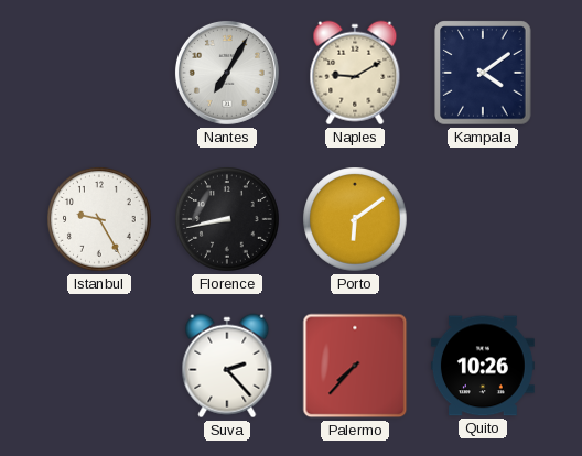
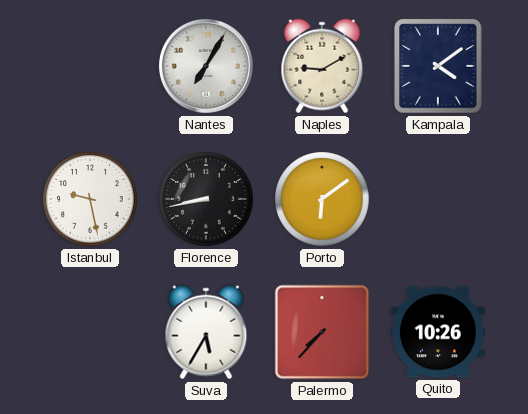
Istanbul: 9:25 -> 9:28 (90, 199)
Suva: 2:23 -> 5:35 (206, 332)
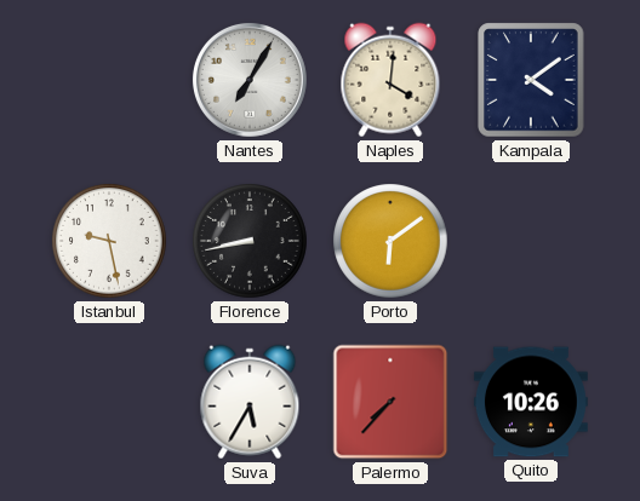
Naples: 9:10 -> 4:01 (390, 80)
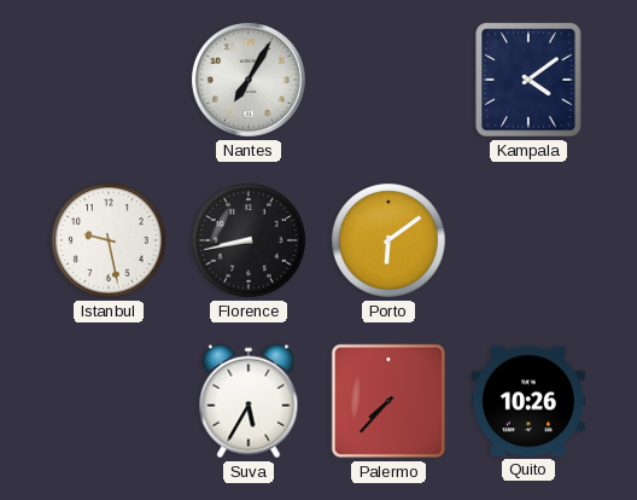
Naples: 4:01 -> none (390, 80)
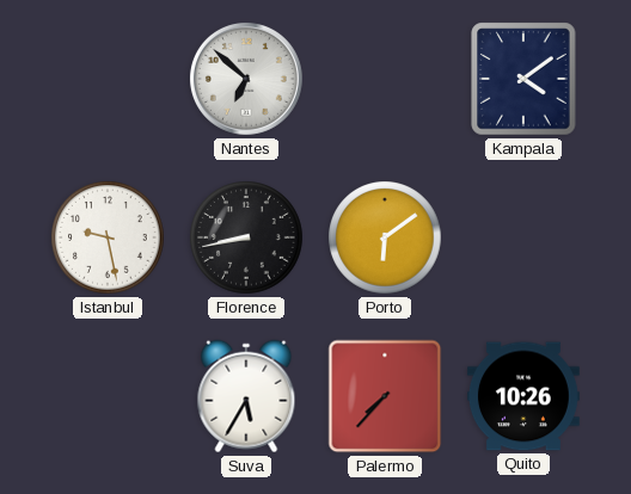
Nantes: 7:05 -> 6:52 (246, 79)
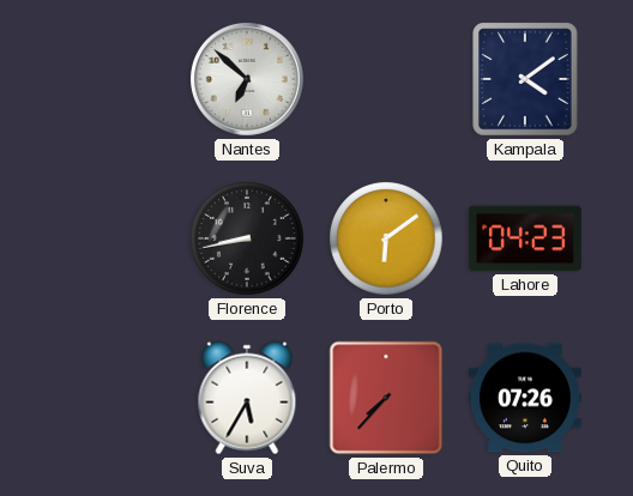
Istanbul: 9:28 -> none (108, 237)
Lahore: none -> 04:23 (525, 238)
Quito: 10:26 -> 07:26 (525, 398)
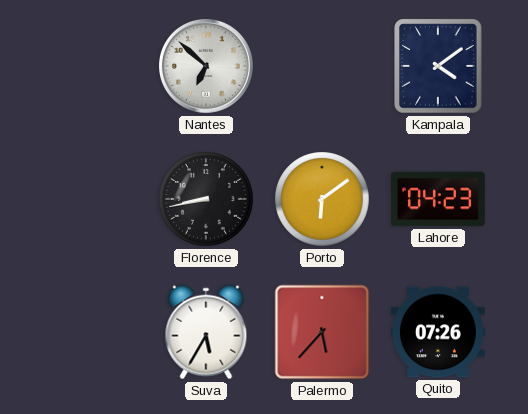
Palermo: 7:37 -> 5:37 (322, 332)
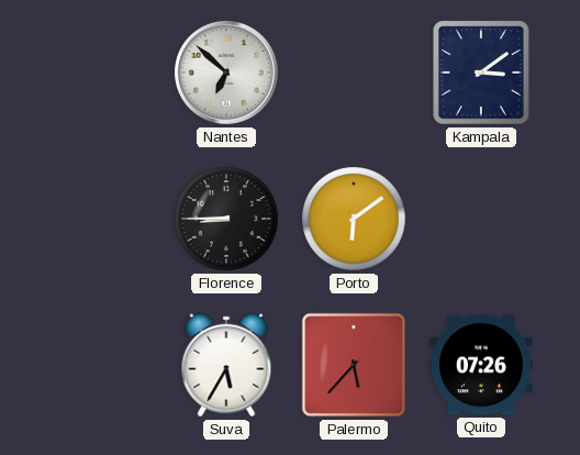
Kampala: 4:09 -> 3:09 (481, 73)
Florence: 8:43 -> 8:45 (226, 219)
Lahore: 04:23 -> none (438, 199)
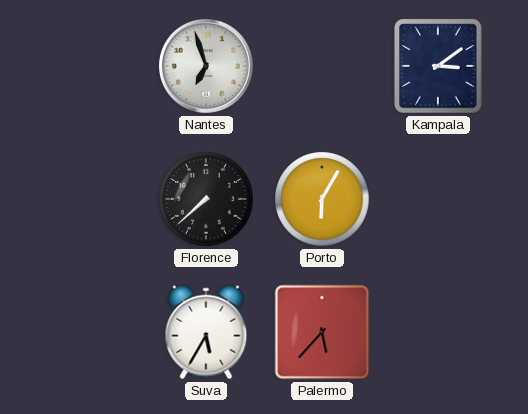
Nantes: 6:52 -> 6:57 (206, 66)
Florence: 8:45 -> 7:38 (206, 199)
Porto: 6:09 -> 6:05 (322, 199)
Quito: 07:26 -> none (481, 365)
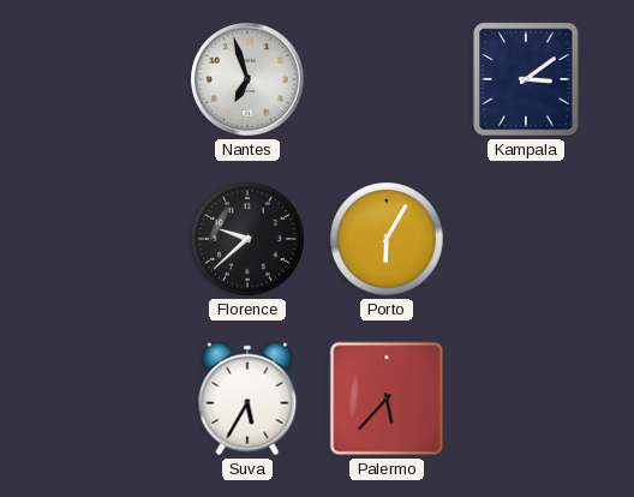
Florence: 7:38 -> 9:38 (247, 239)
